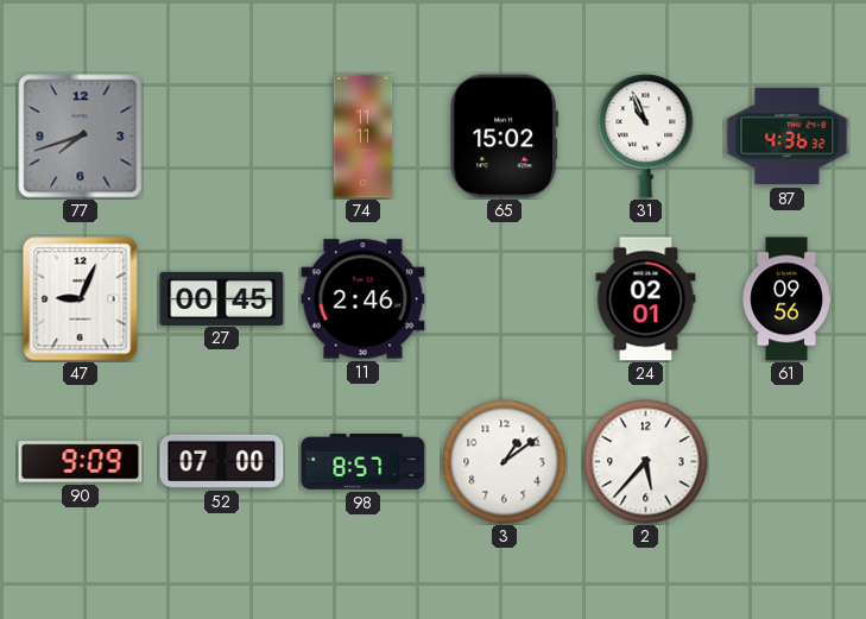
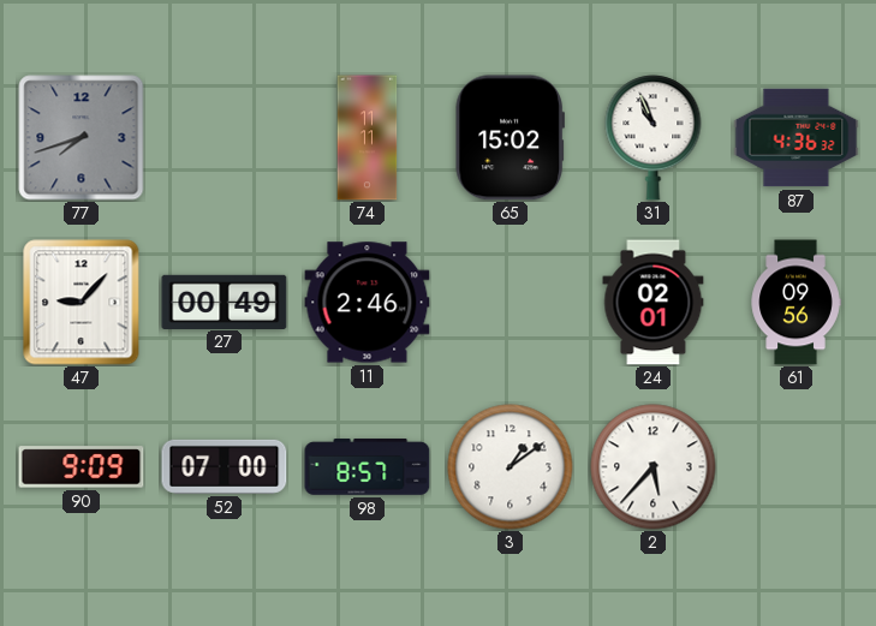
47: 9:04 -> 9:07 (82, 303)
27: 00:45 -> 00:49 (225, 302)
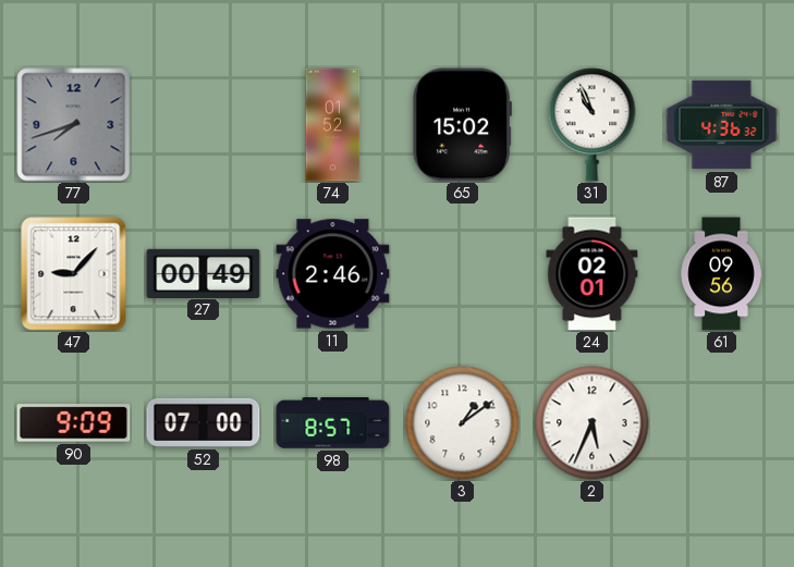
74: 11:11 -> 01:52 (333, 125)
2: 5:37 -> 5:34 (593, 423)
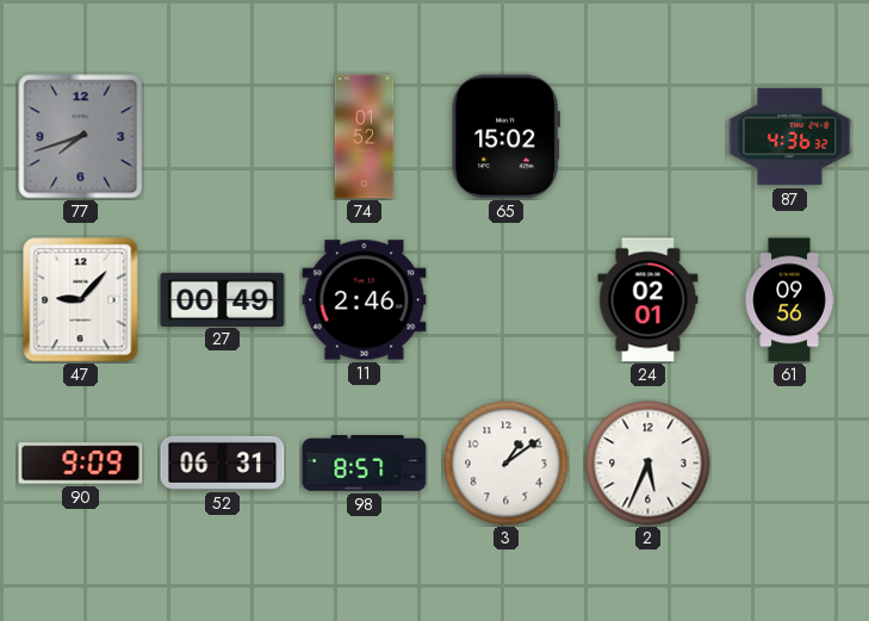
31: 10:56 -> none (593, 125)
52: 07:00 -> 06:31 (223, 462)
